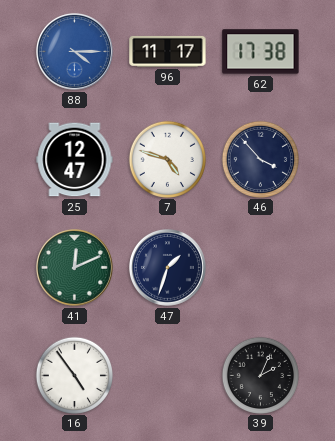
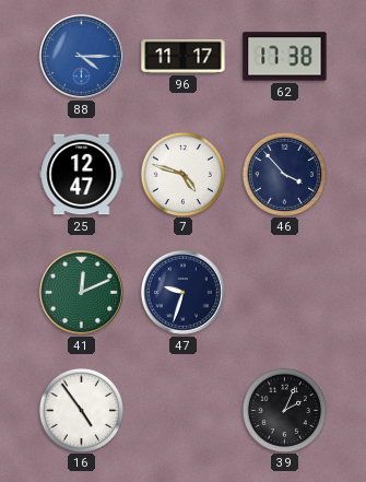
47: 1:33 -> 9:33 (182, 292)
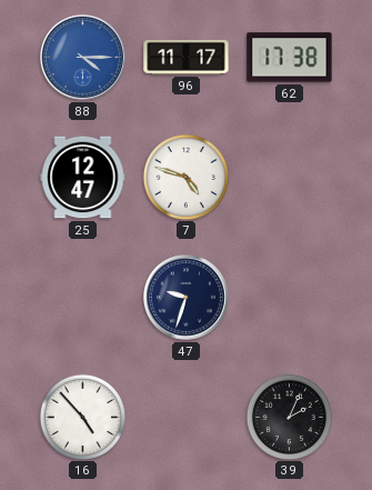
46: 3:53 -> none (284, 174)
41: 12:11 -> none (81, 292)
16: 4:54 -> 4:53 (82, 417)
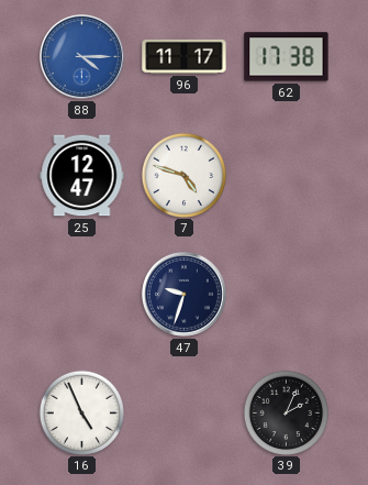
16: 4:53 -> 4:56 (81, 412)
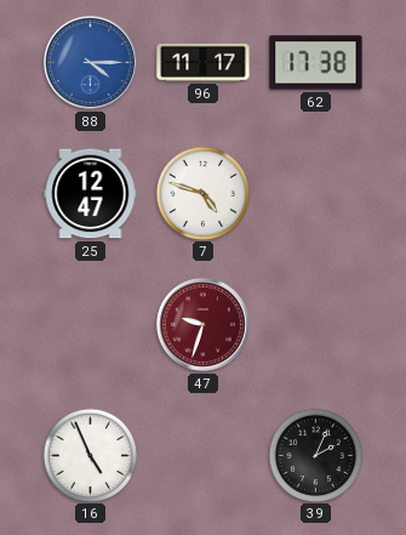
47 dial: navy -> burgundy (202, 324)
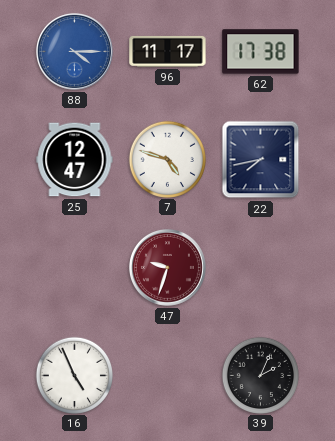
22: none -> 7:43 (261, 160)
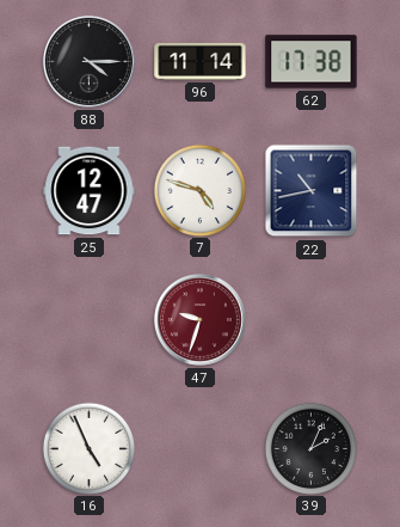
88 dial: blue -> black (88, 61)
96: 11:17 -> 11:14 (201, 61)
22: 7:43 -> 10:43 (312, 191)
